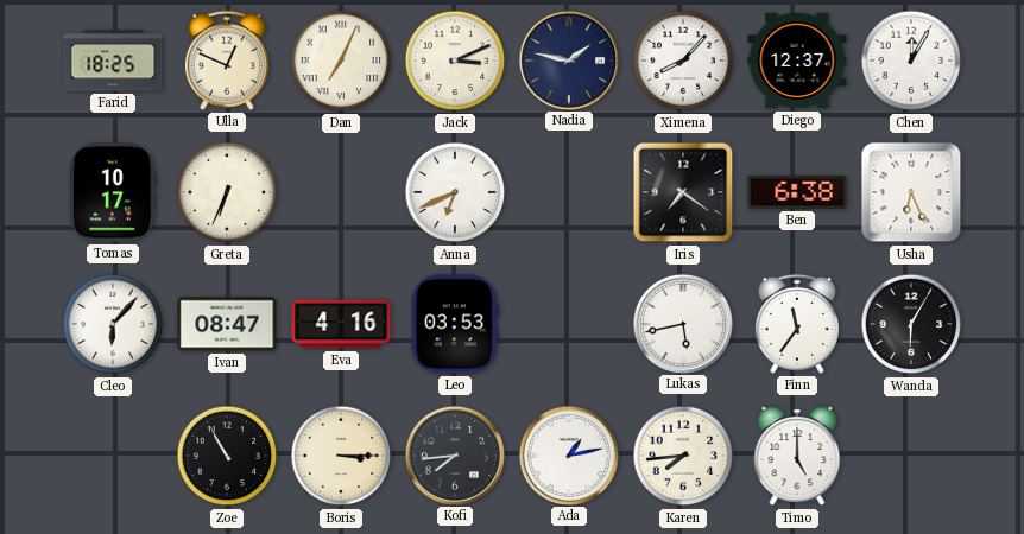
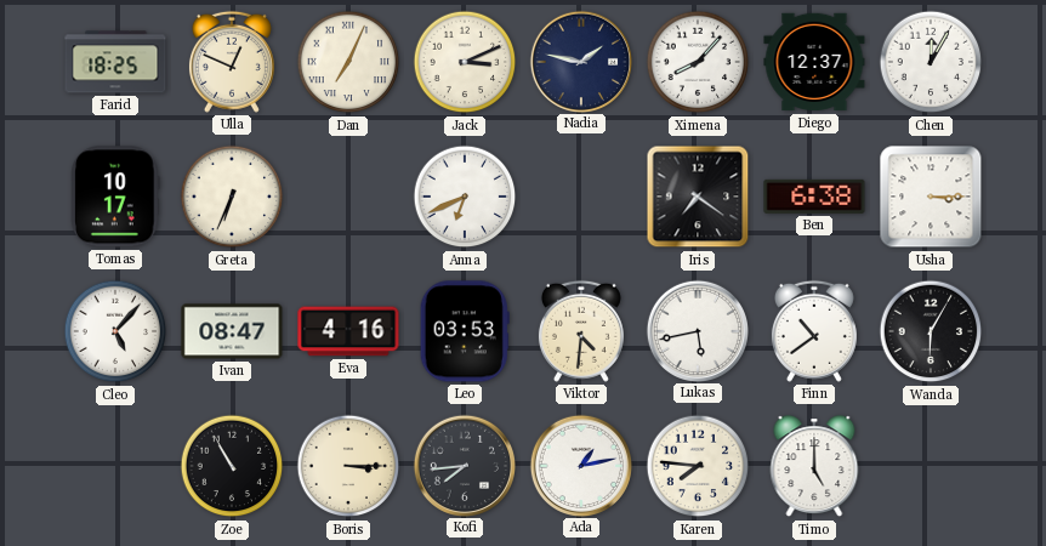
Usha: 6:26 -> 3:15 (931, 197)
Cleo: 6:07 -> 5:07 (115, 331)
Viktor: none -> 4:31 (581, 331)
Finn: 11:36 -> 10:39 (814, 331)
Karen: 7:44 -> 7:46 (698, 466)
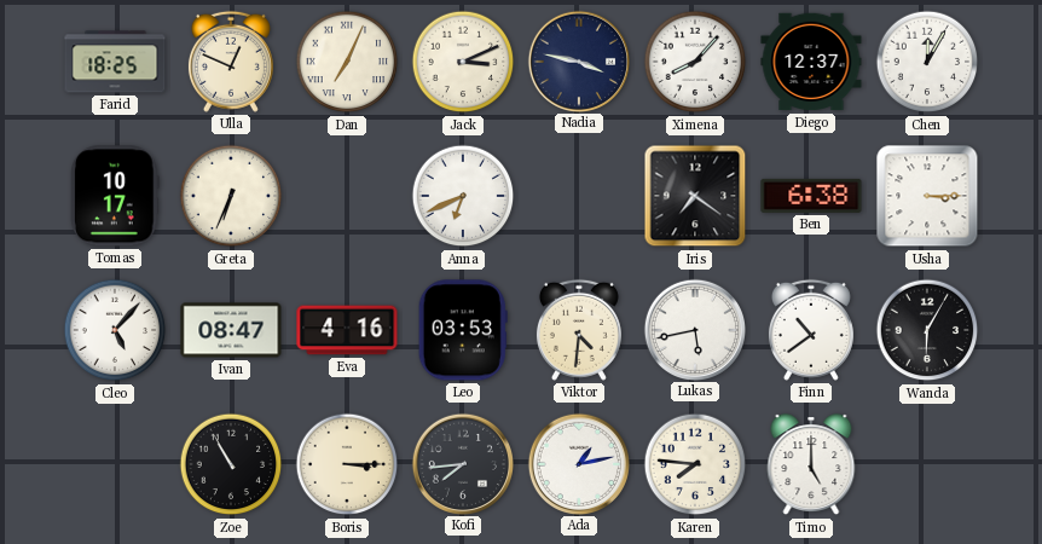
Nadia: 1:47 -> 3:47 (578, 60)
